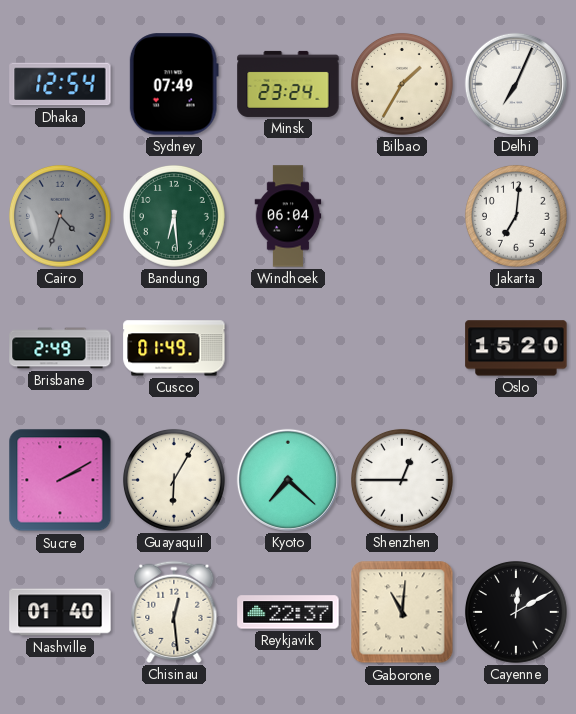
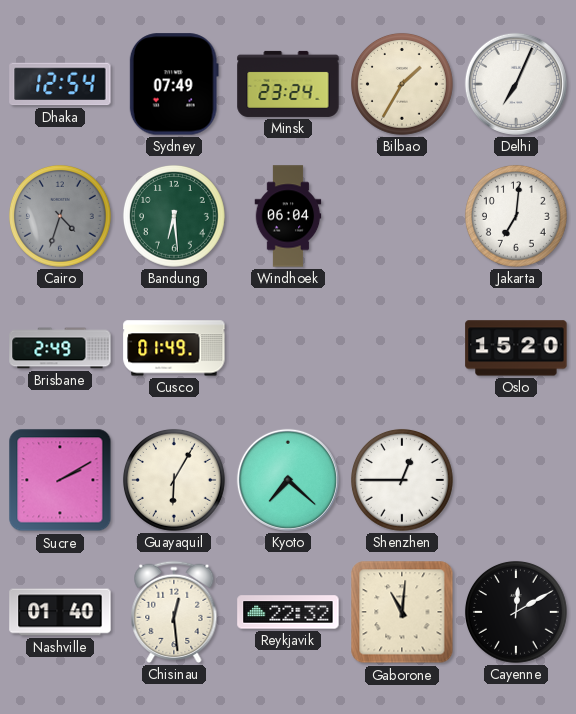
Reykjavik: 22:37 -> 22:32 (288, 612)
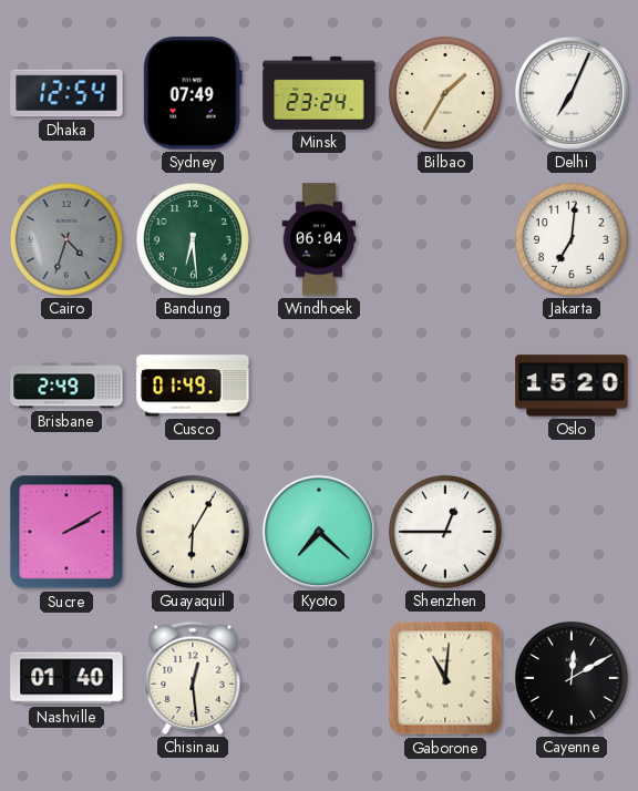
Reykjavik: 22:32 -> none (288, 612)
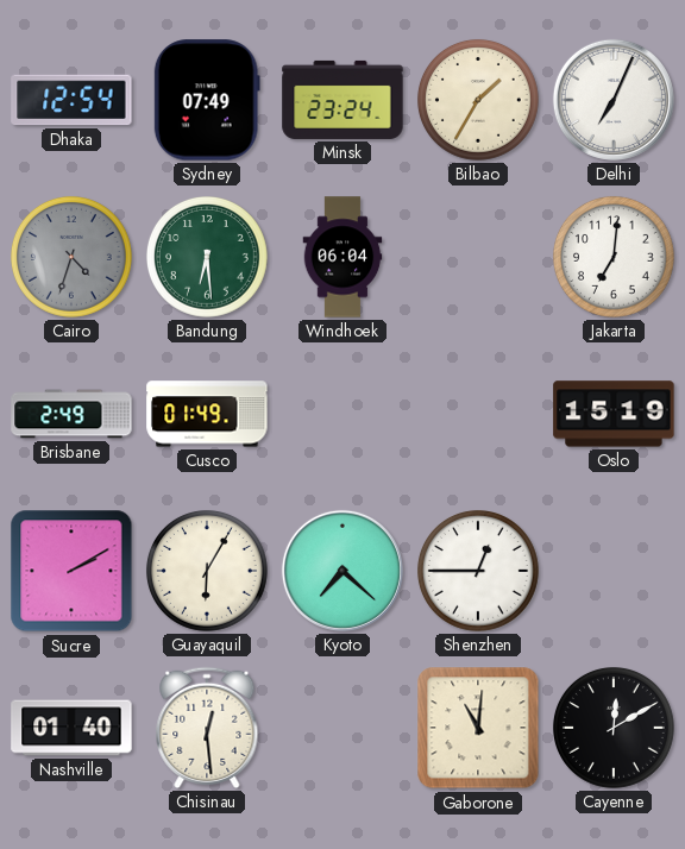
Oslo: 15:20 -> 15:19 (614, 414)
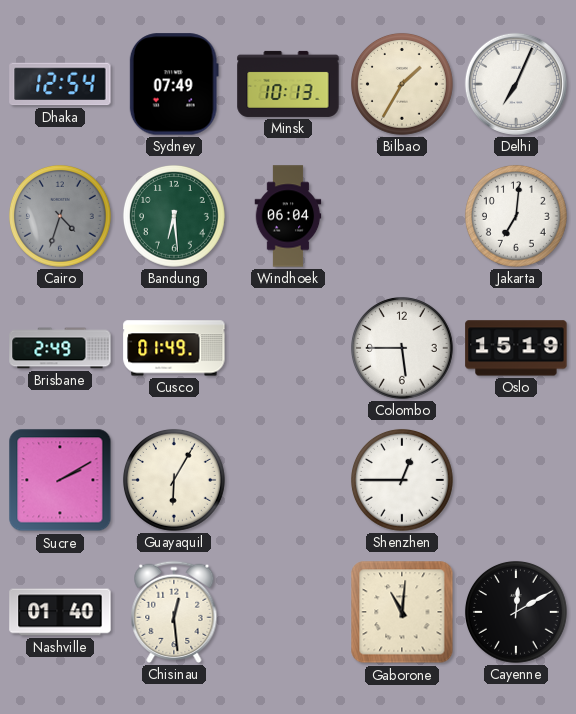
Minsk: 23:24 -> 10:13 (288, 84)
Colombo: none -> 5:45 (402, 348)
Kyoto: 7:22 -> none (342, 571)
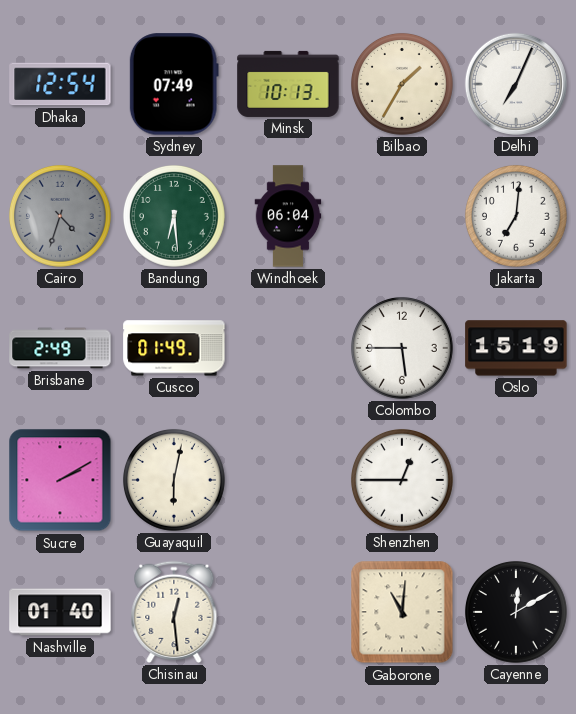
Guayaquil: 6:05 -> 6:02 (174, 480)
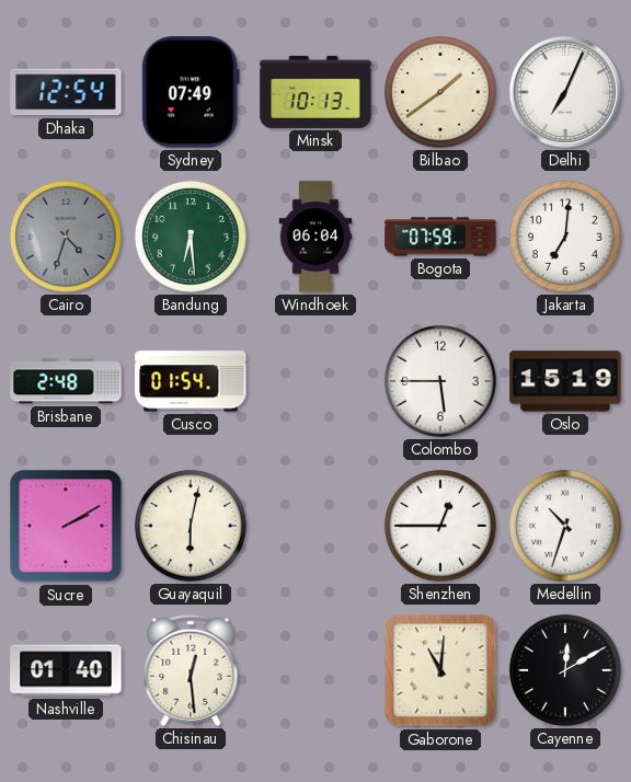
Bilbao: 1:35 -> 1:39 (440, 92)
Bogota: none -> 07:59 (440, 237)
Brisbane: 2:49 -> 2:48 (66, 381)
Cusco: 01:49 -> 01:54 (191, 381)
Medellin: none -> 10:33 (565, 526)
